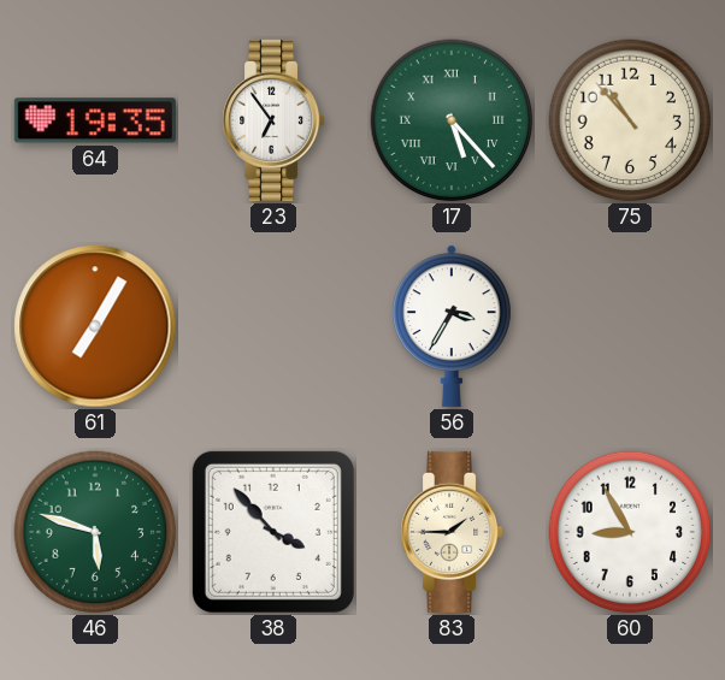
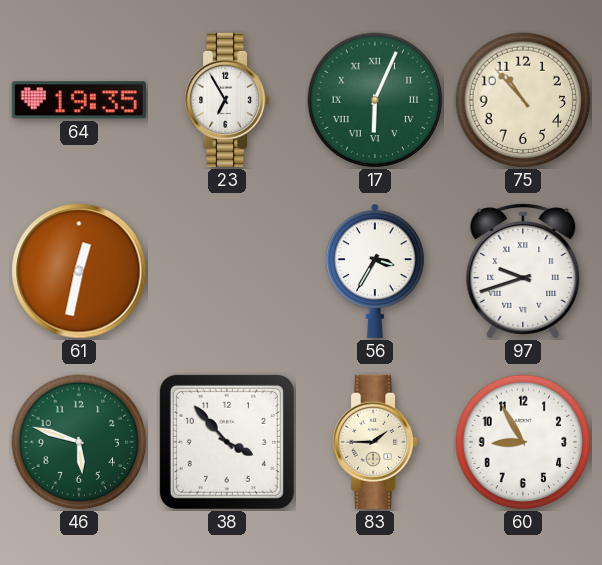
23: 6:54 -> 6:55 (228, 100)
17: 5:23 -> 6:04 (375, 100)
61: 7:05 -> 12:32 (79, 271)
97: none -> 9:42 (523, 271)
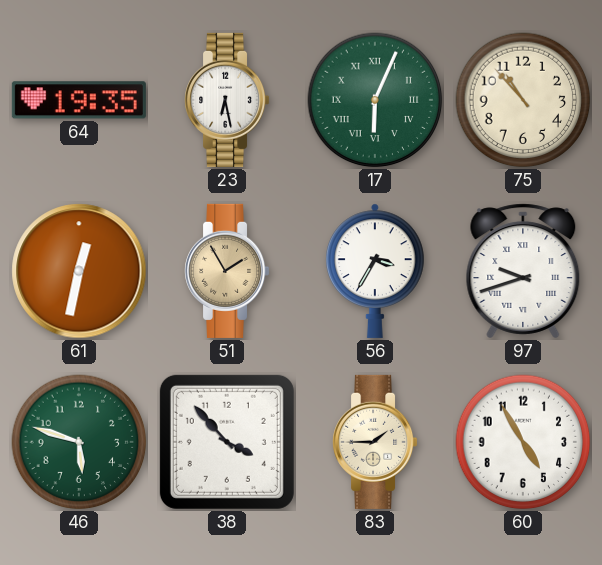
23: 6:55 -> 6:28 (228, 100)
51: none -> 1:55 (228, 271)
60: 8:55 -> 4:55 (523, 442)
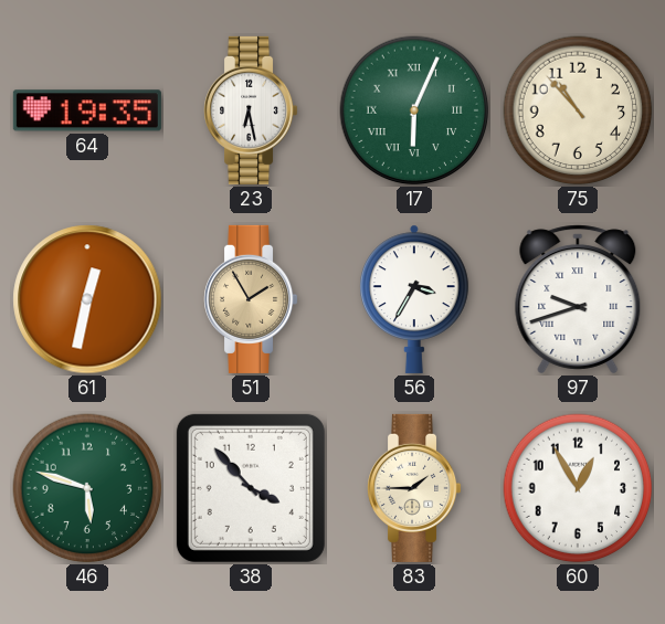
60: 4:55 -> 12:55 (578, 488)
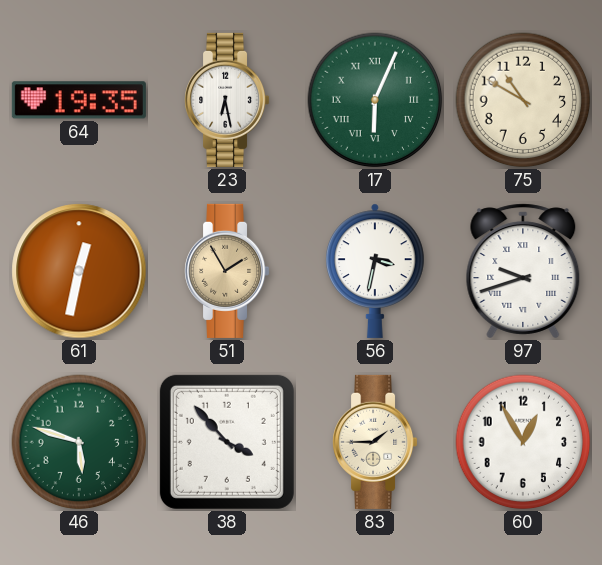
75: 10:53 -> 10:50 (523, 100)
56: 3:35 -> 3:32 (376, 271)
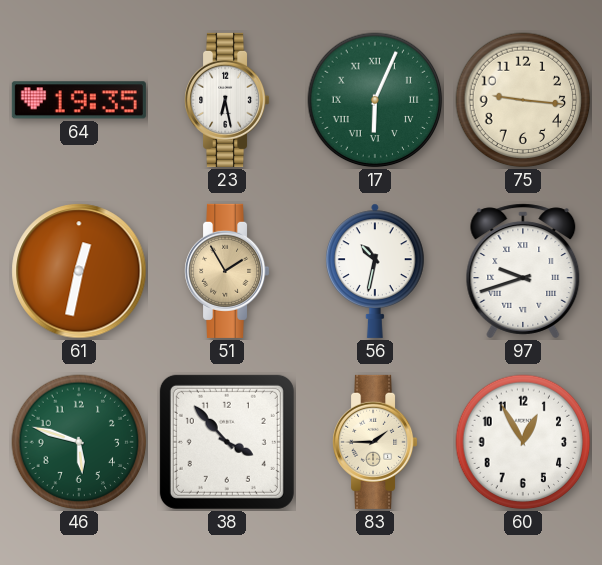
75: 10:50 -> 9:16 (523, 100)
56: 3:32 -> 10:32 (376, 271)
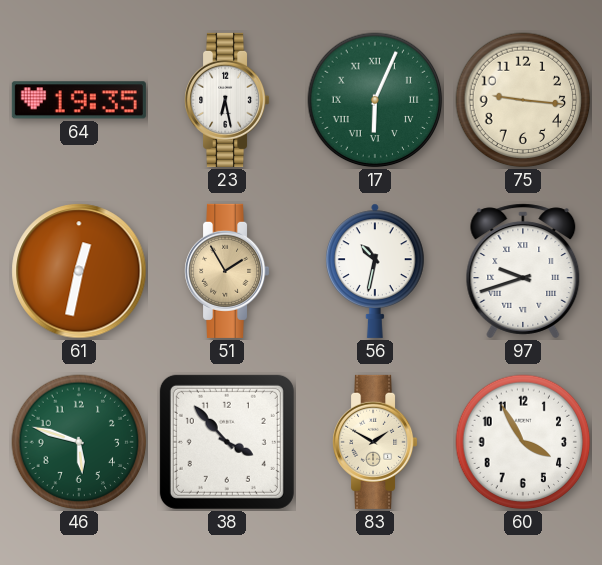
83: 1:45 -> 1:50 (376, 442)
60: 12:55 -> 3:55 (523, 442)
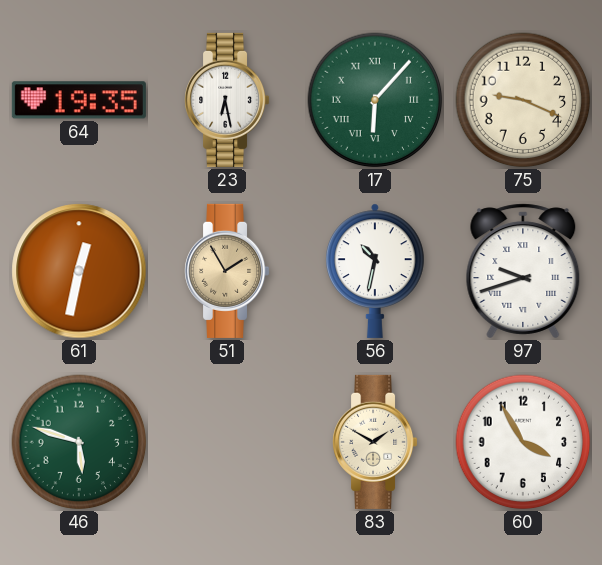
17: 6:04 -> 6:07 (375, 100)
75: 9:16 -> 9:19 (523, 100)
38: 3:53 -> none (227, 442)
